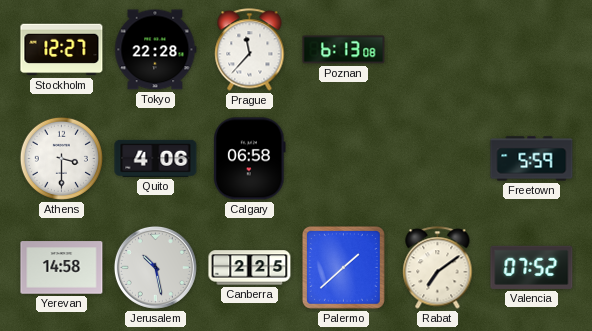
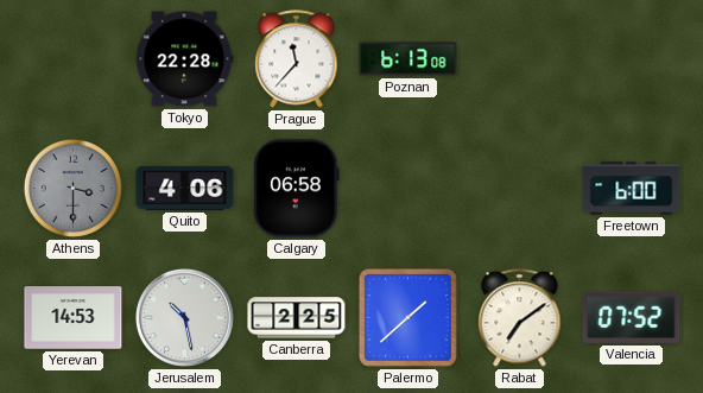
Stockholm: 12:27 -> none (62, 50)
Athens dial: white -> grey (72, 188)
Freetown: 5:59 -> 6:00 (632, 189)
Yerevan: 14:58 -> 14:53 (74, 318)
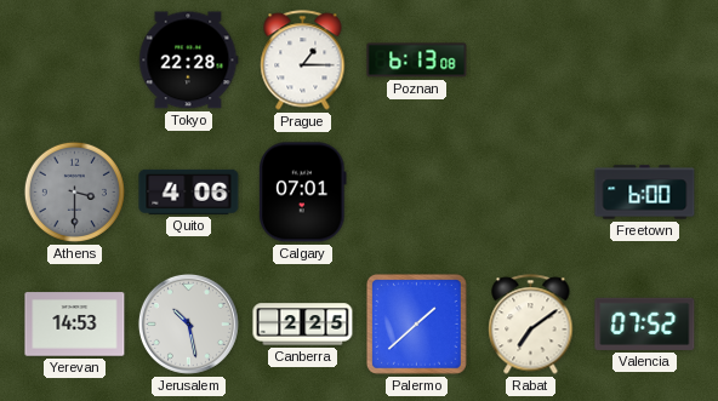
Prague: 11:37 -> 1:15 (303, 61)
Calgary: 06:58 -> 07:01 (303, 193)
